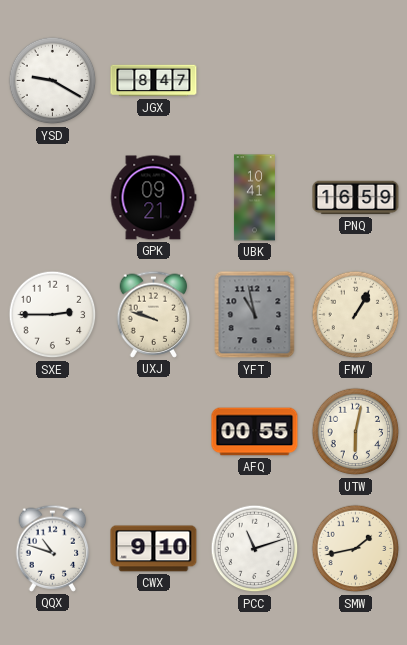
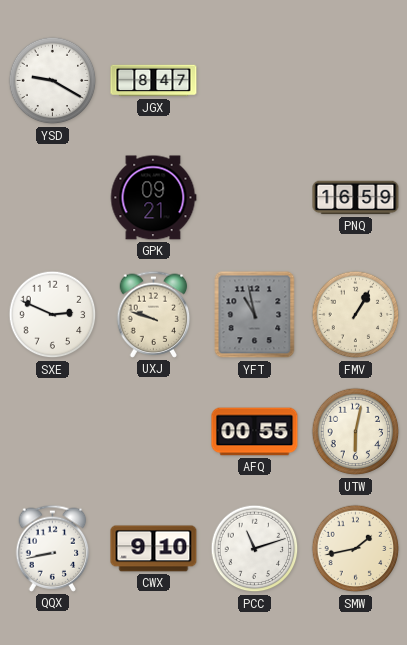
UBK: 10:41 -> none (254, 198)
SXE: 2:45 -> 2:49 (53, 315)
QQX: 10:48 -> 8:43 (53, 548)
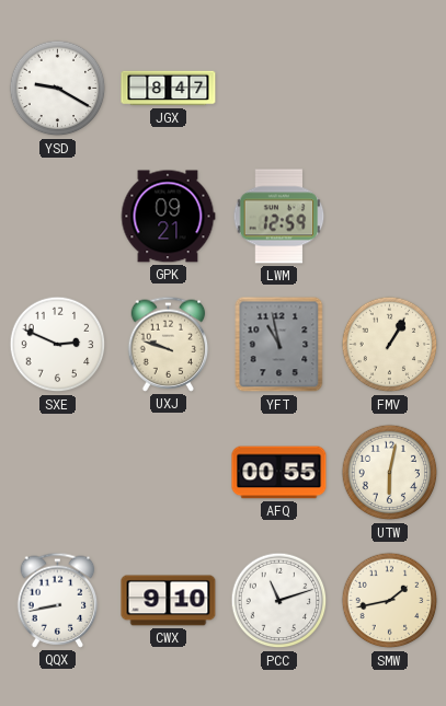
LWM: none -> 12:59 (279, 217)
PNQ: 16:59 -> none (356, 198)
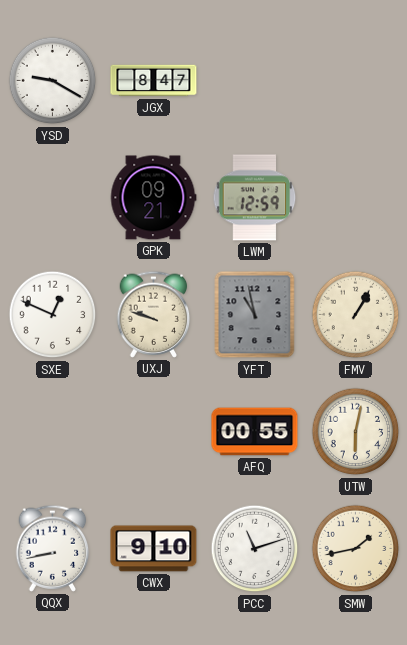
SXE: 2:49 -> 12:49 (53, 315)
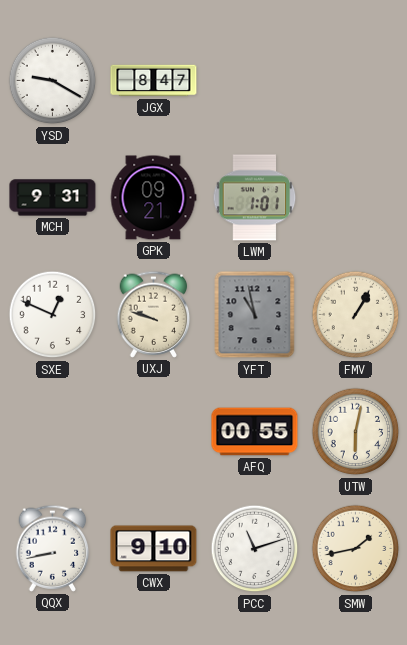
MCH: none -> 9:31 (53, 198)
LWM: 12:59 -> 1:01 (255, 198)
